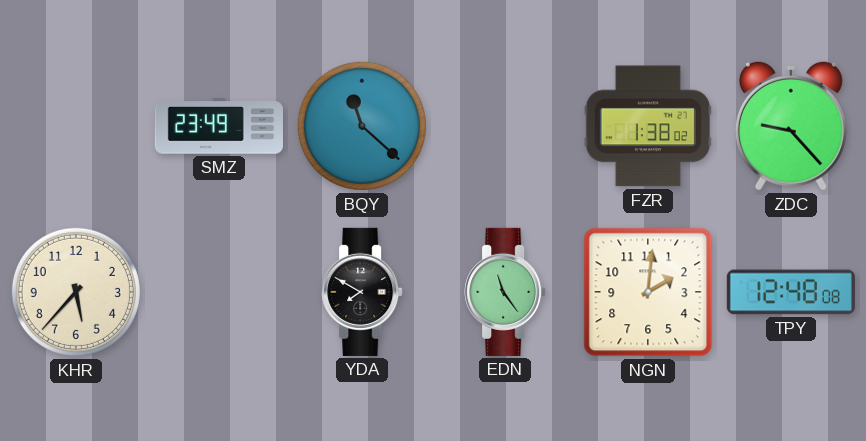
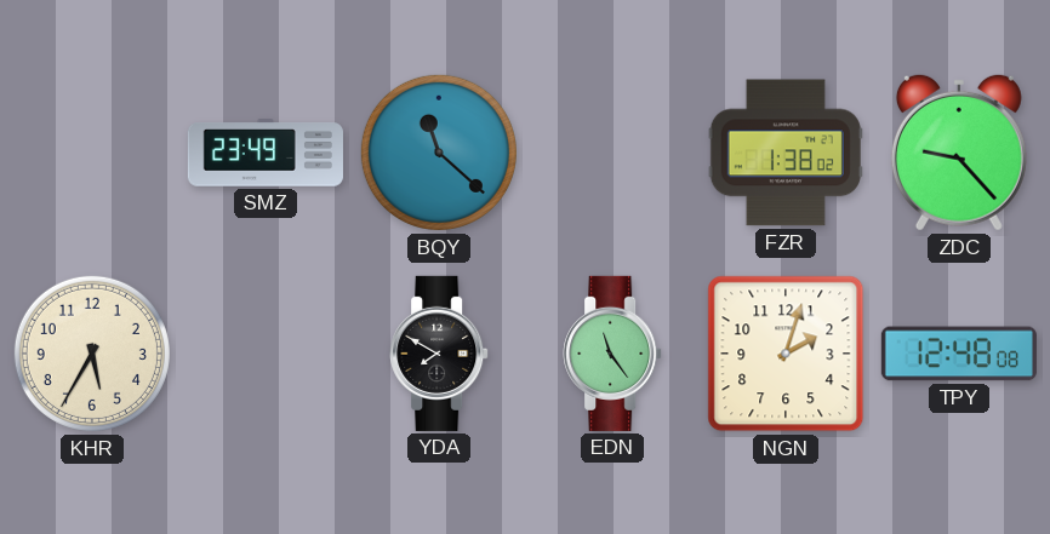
KHR: 5:37 -> 5:35 (92, 354)
NGN: 2:01 -> 2:03 (786, 354)
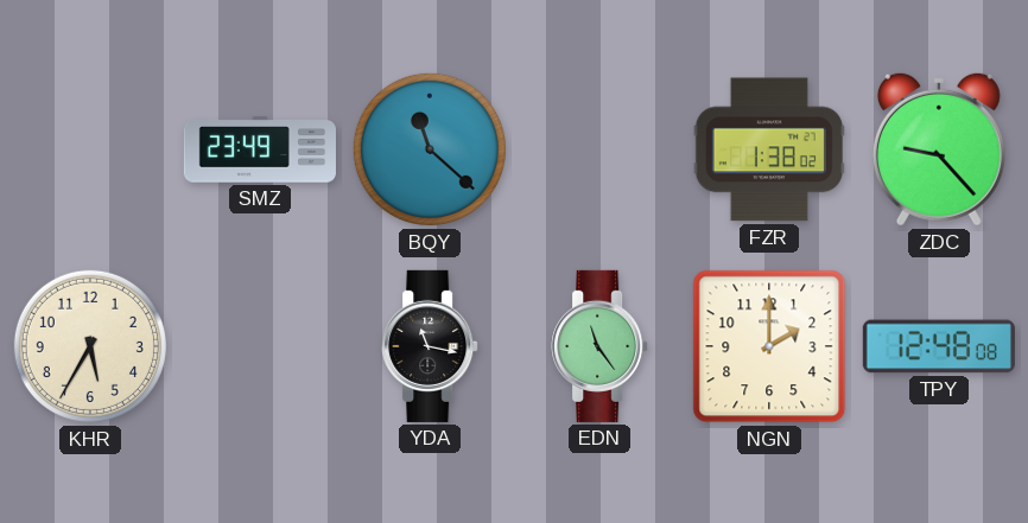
YDA: 7:50 -> 11:17 (430, 346)
NGN: 2:03 -> 2:00 (769, 346)
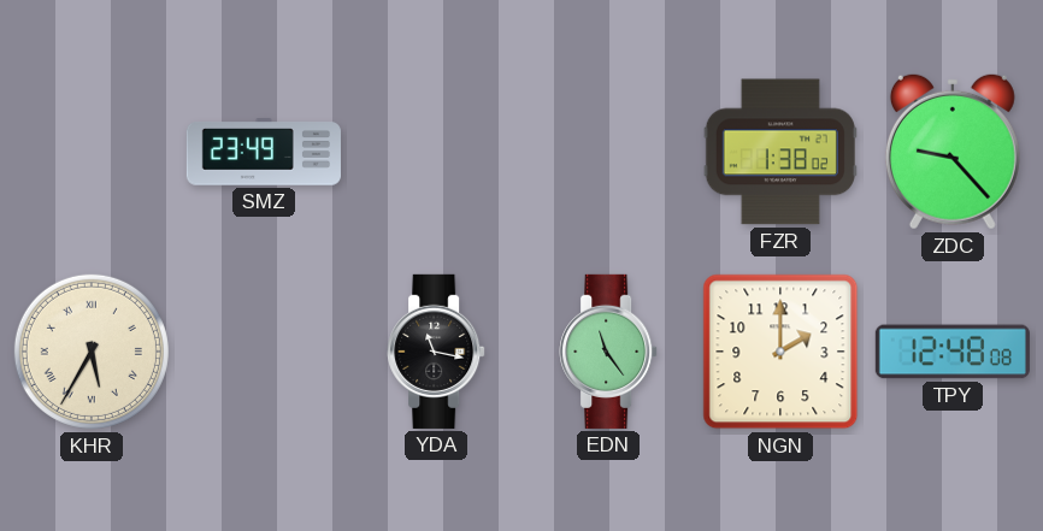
BQY: 11:22 -> none (430, 149)
KHR numerals: Arabic -> Roman (92, 352)
